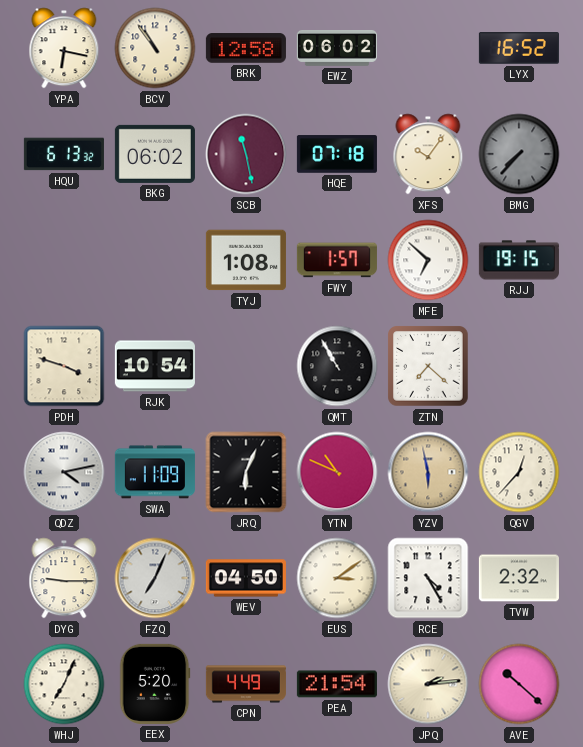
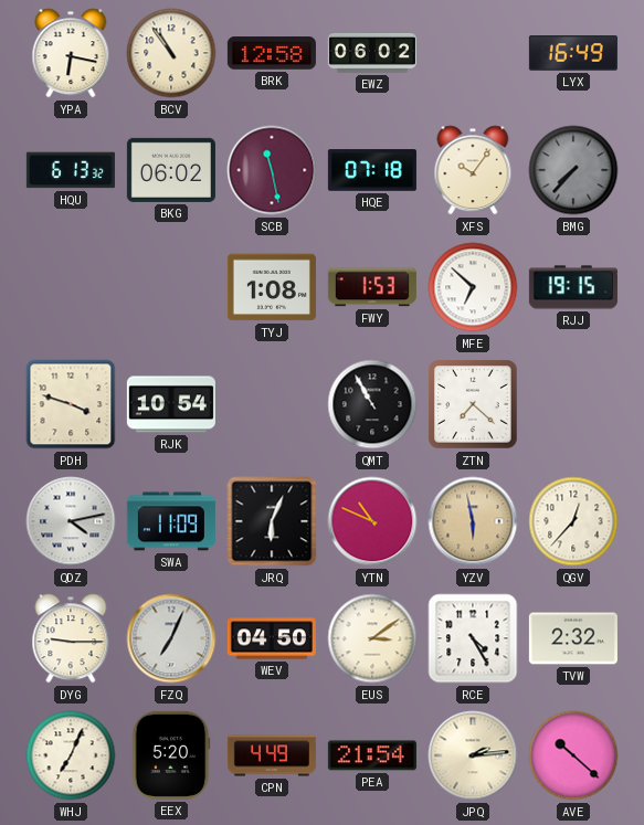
LYX: 16:52 -> 16:49 (573, 53)
FWY: 1:57 -> 1:53 (372, 287)
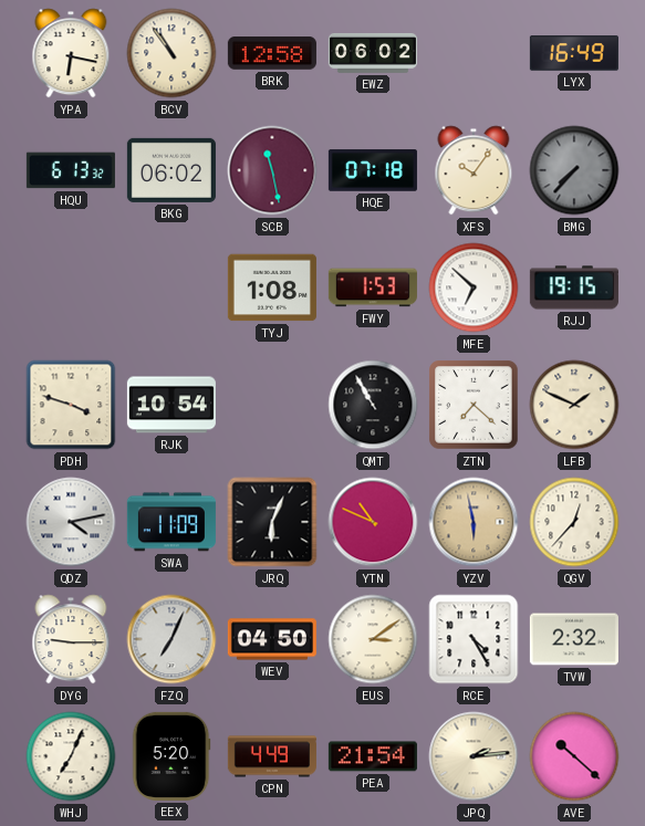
LFB: none -> 1:49 (574, 405)
